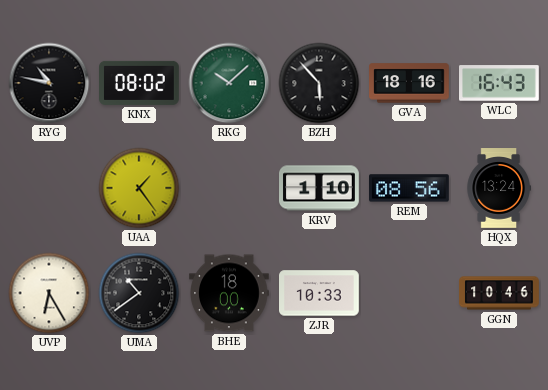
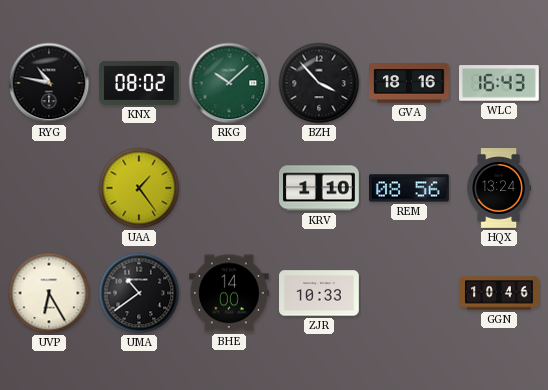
BZH: 5:53 -> 3:53 (319, 83)
BHE: 18:00 -> 14:00 (230, 293)
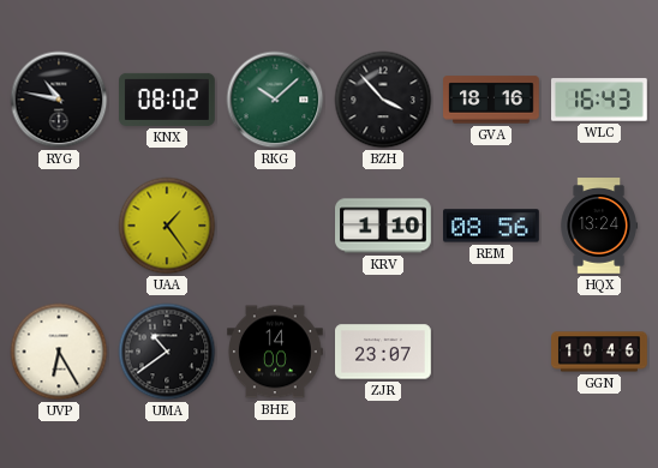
ZJR: 10:33 -> 23:07 (384, 352)
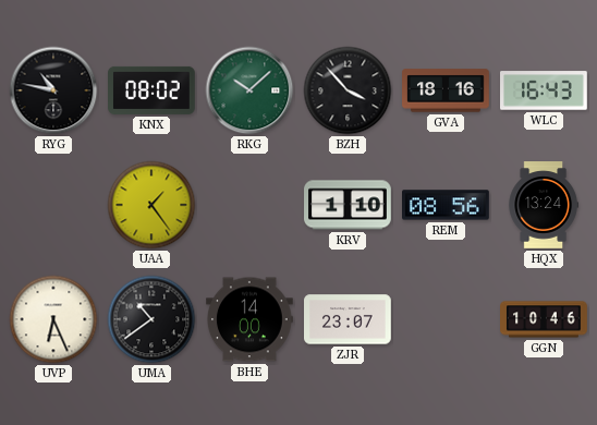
UVP: 6:25 -> 6:26 (53, 319)
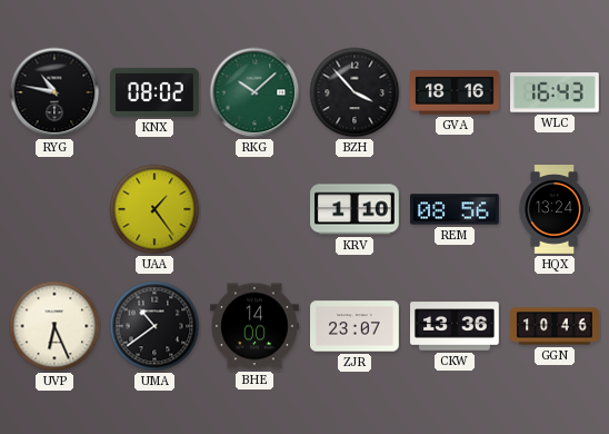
CKW: none -> 13:36 (456, 326)
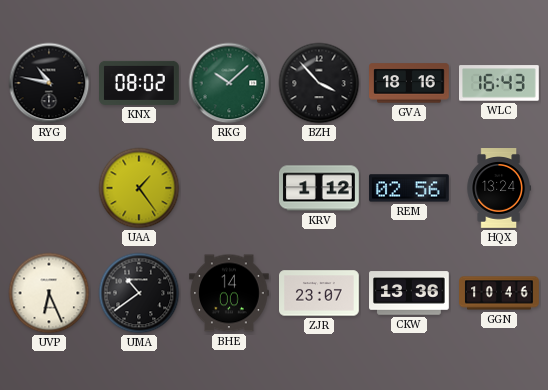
KRV: 1:10 -> 1:12 (319, 188)
REM: 08:56 -> 02:56 (410, 188)
